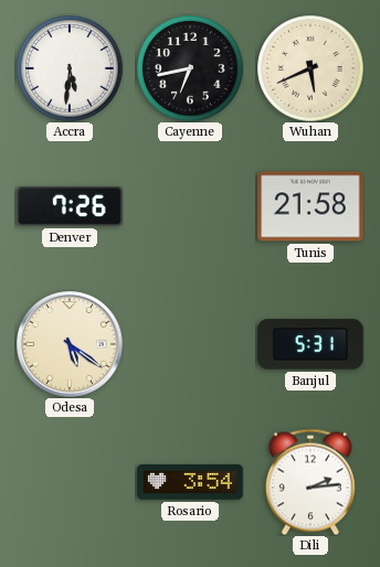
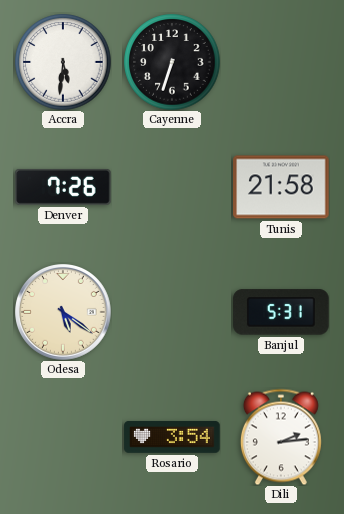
Cayenne: 6:43 -> 6:33 (172, 62)
Wuhan: 5:41 -> none (310, 68)
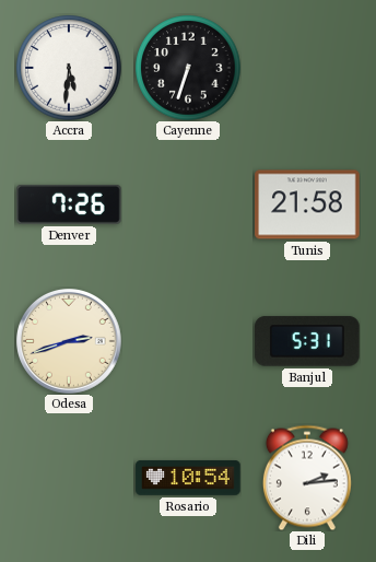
Odesa: 5:21 -> 2:42 (70, 342)
Rosario: 3:54 -> 10:54 (188, 478)
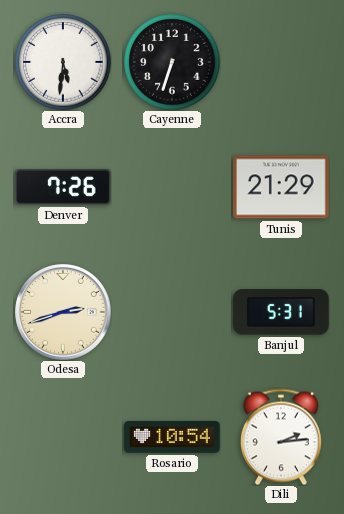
Tunis: 21:58 -> 21:29 (281, 187)
